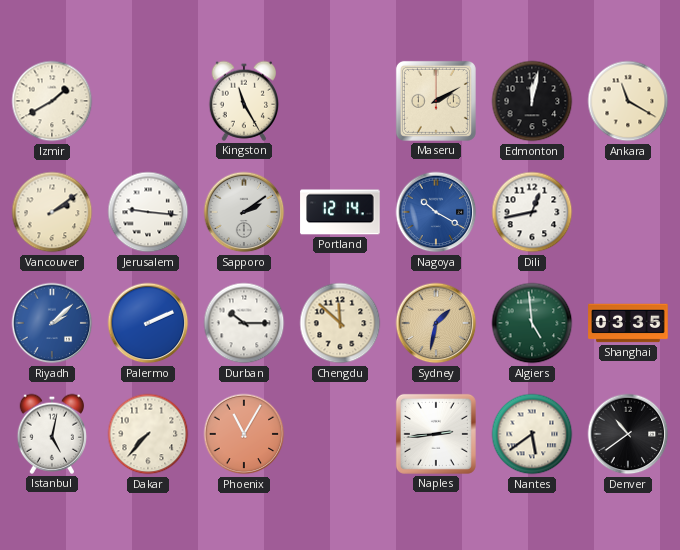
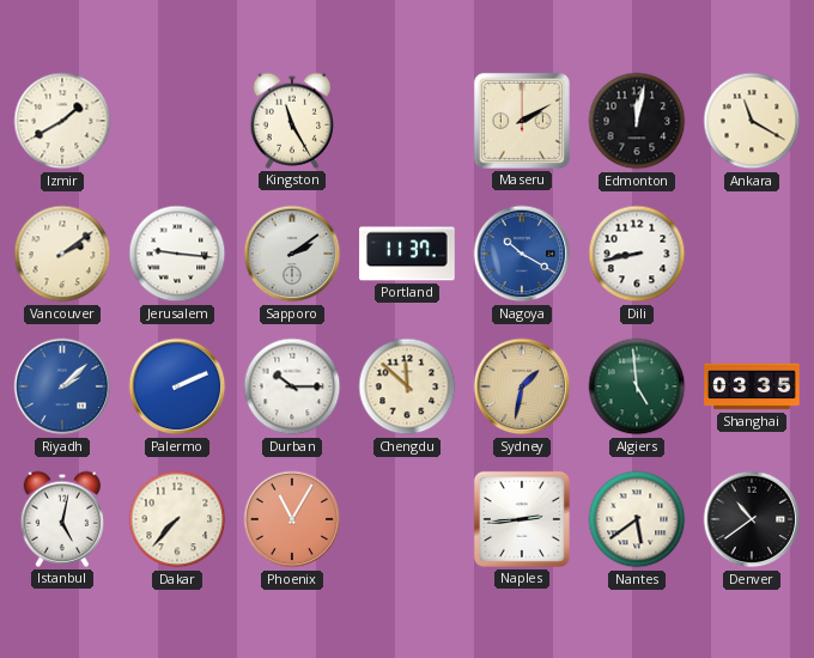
Portland: 12:14 -> 11:37 (407, 254)
Dili: 12:43 -> 8:43 (637, 254)
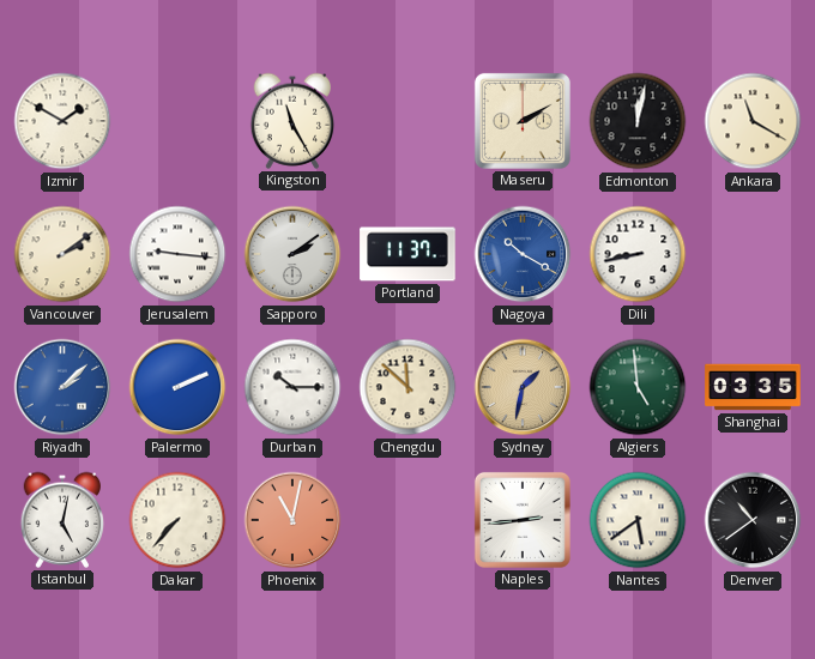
Izmir: 1:40 -> 1:50 (62, 121)
Phoenix: 11:05 -> 11:02 (292, 520)
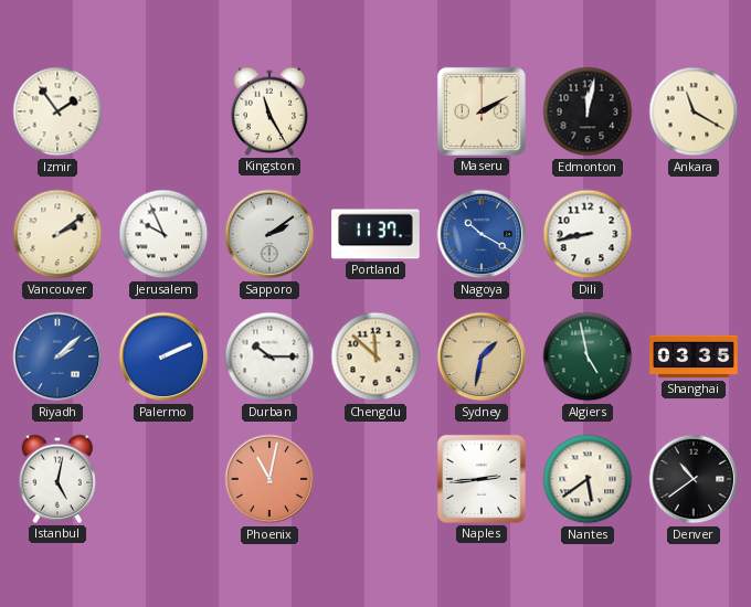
Izmir: 1:50 -> 1:54 (57, 111)
Jerusalem: 9:16 -> 9:56 (163, 234)
Algiers: 4:59 -> 4:58 (588, 356)
Dakar: 7:37 -> none (177, 520)
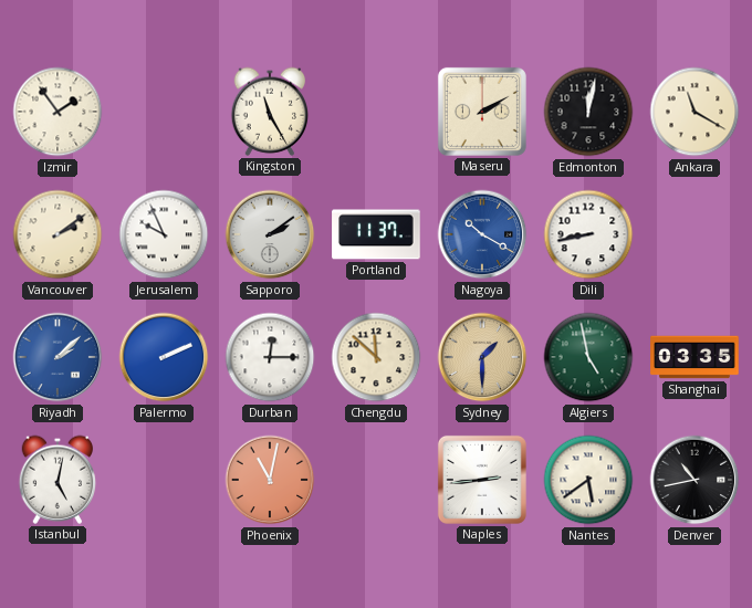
Durban: 10:15 -> 12:15 (270, 357)
Sydney: 1:32 -> 1:30 (482, 357)
Denver: 10:39 -> 10:43 (694, 480)
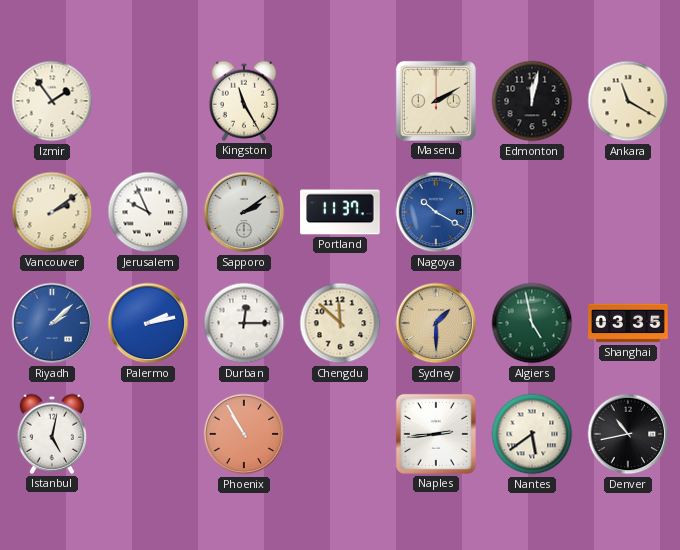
Dili: 8:43 -> none (588, 234)
Palermo: 2:11 -> 2:13 (148, 323)
Phoenix: 11:02 -> 10:55 (244, 434)
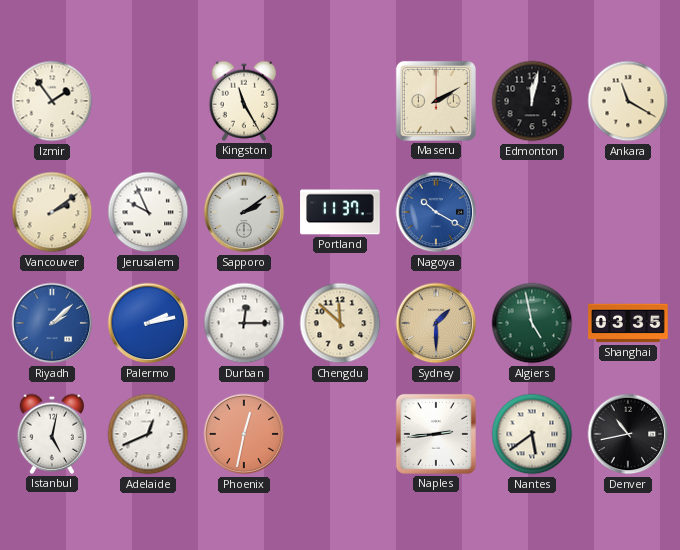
Adelaide: none -> 12:41 (148, 434)
Phoenix: 10:55 -> 12:32 (244, 434)
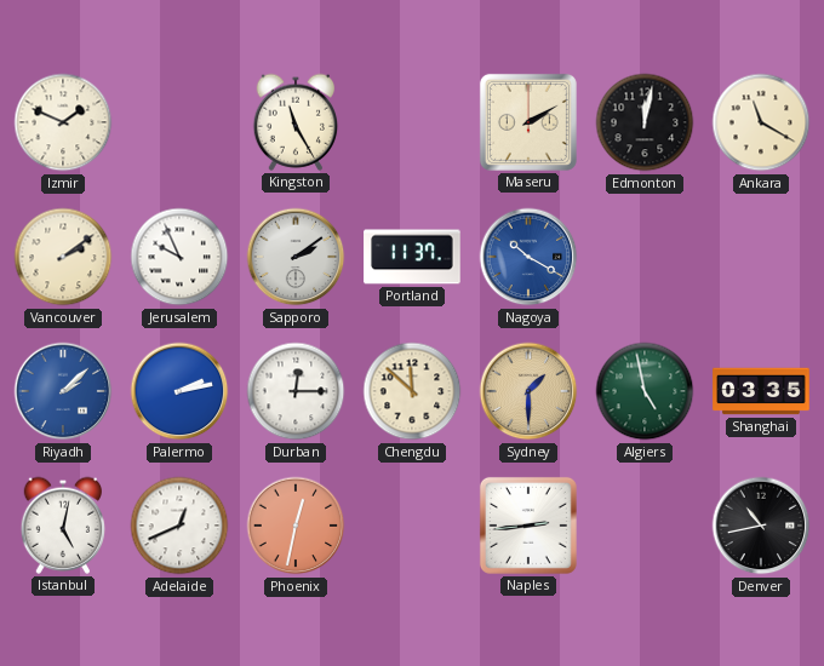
Izmir: 1:54 -> 1:49 (63, 122)
Nantes: 5:39 -> none (532, 434)
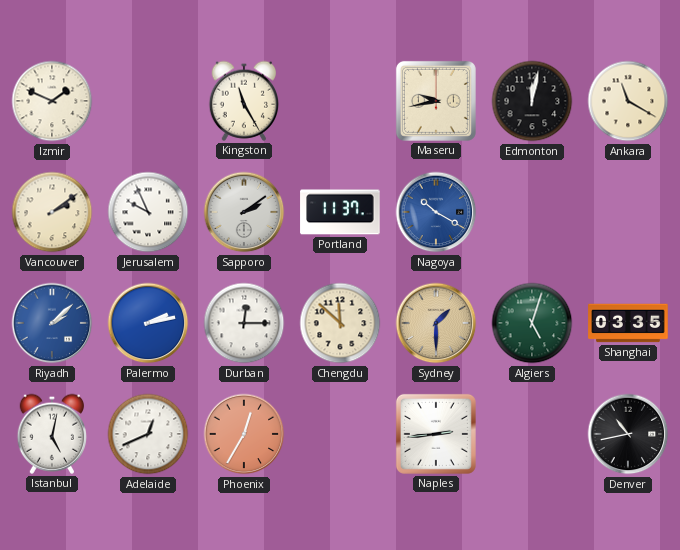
Maseru: 2:10 -> 9:43 (436, 101)
Algiers: 4:58 -> 5:03 (532, 323)
Phoenix: 12:32 -> 12:35 (244, 434)
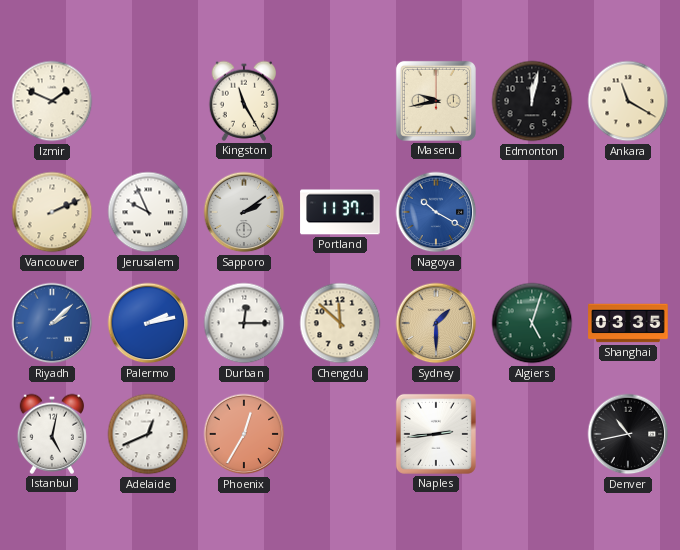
Vancouver: 2:09 -> 2:11 (52, 212)
